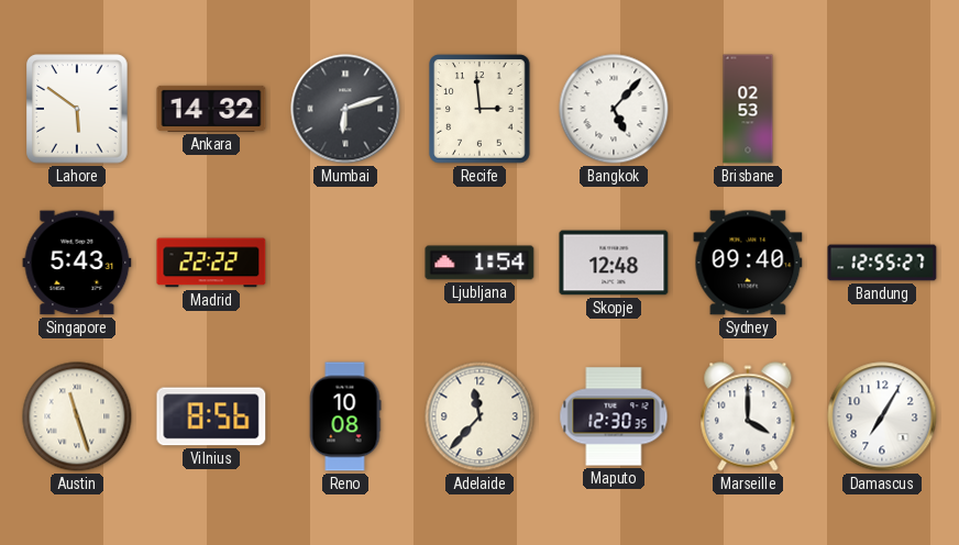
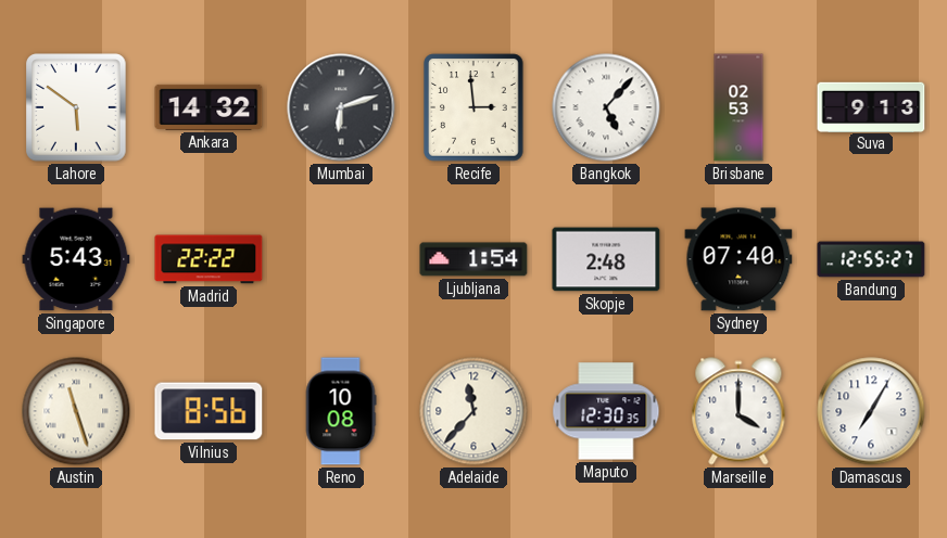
Suva: none -> 9:13 (871, 106)
Skopje: 12:48 -> 2:48 (606, 259)
Sydney: 09:40 -> 07:40 (738, 259)
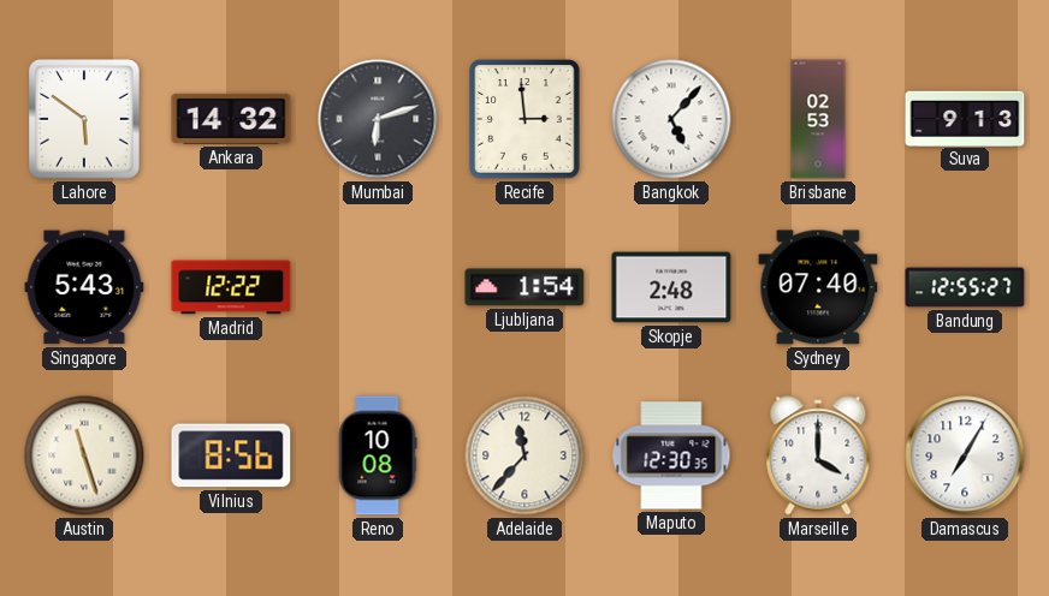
Madrid: 22:22 -> 12:22 (231, 287)
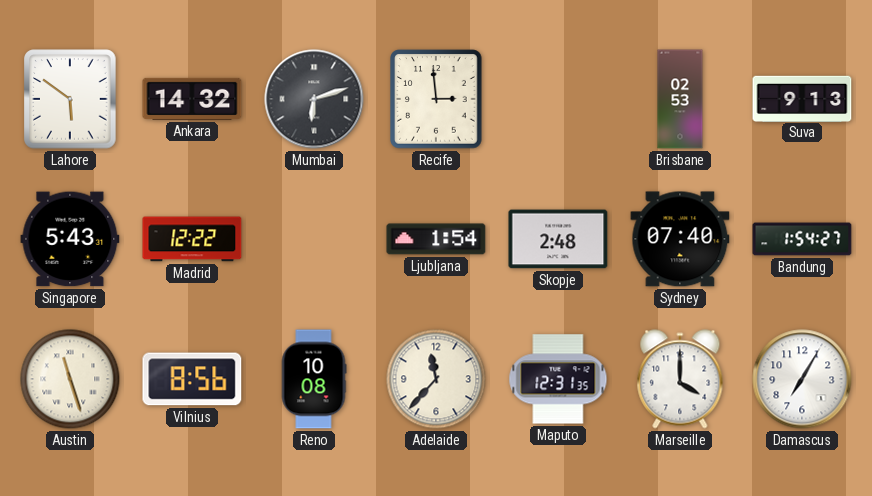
Bangkok: 5:07 -> none (671, 119)
Bandung: 12:55 -> 1:54 (802, 239)
Maputo: 12:30 -> 12:31 (558, 379)
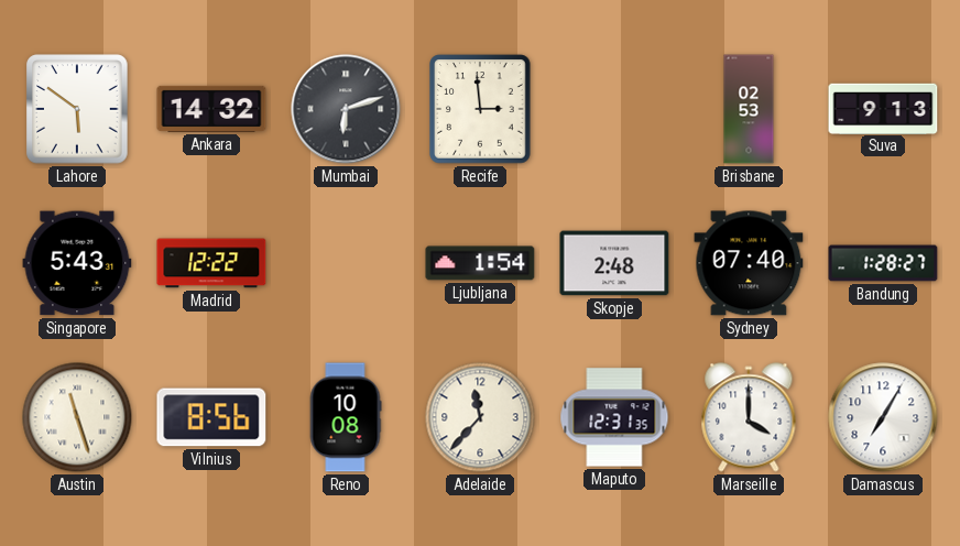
Bandung: 1:54 -> 1:28 (883, 263)
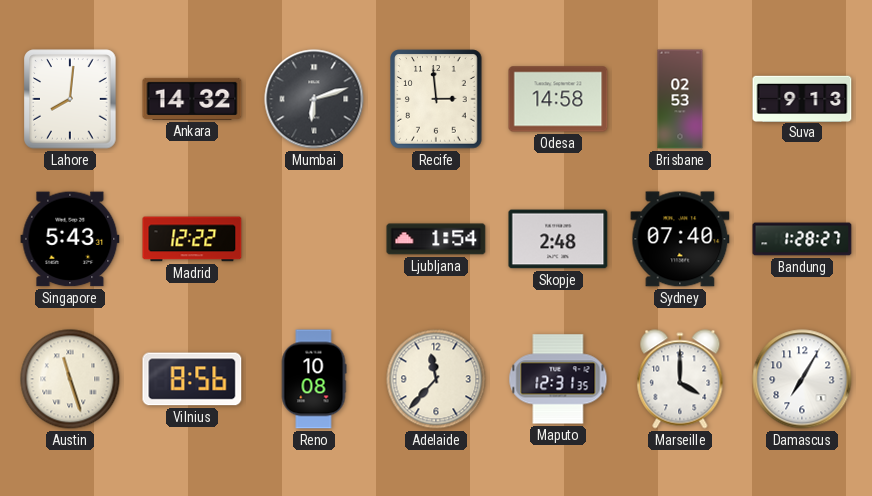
Lahore: 5:51 -> 8:01 (70, 99)
Odesa: none -> 14:58 (558, 99)
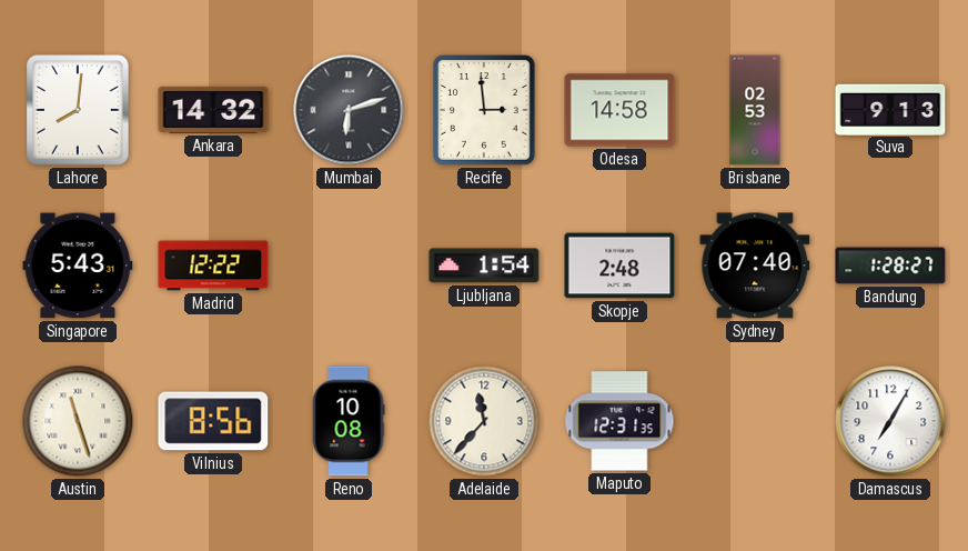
Marseille: 4:00 -> none (680, 379)
